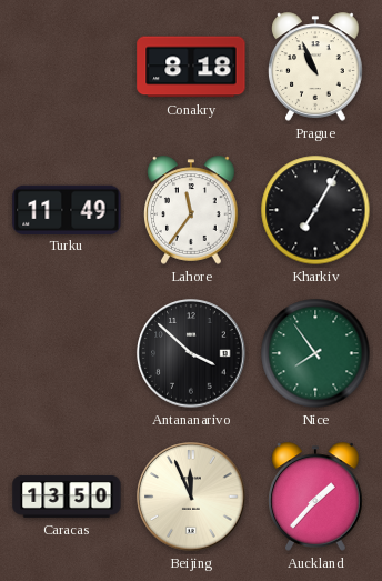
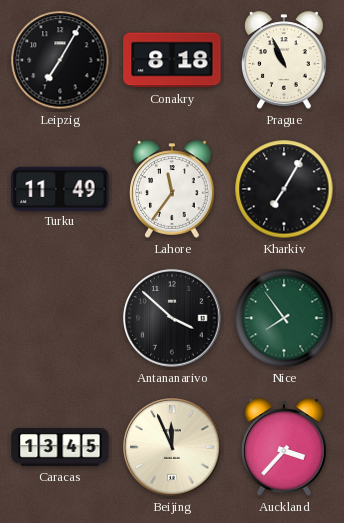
Leipzig: none -> 7:05 (60, 60)
Caracas: 13:50 -> 13:45 (60, 447)
Auckland: 1:37 -> 3:37 (284, 447)
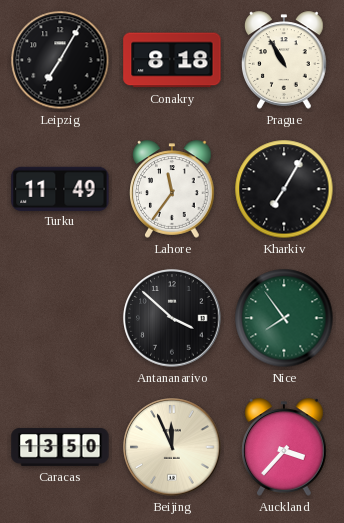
Prague: 10:56 -> 10:55 (284, 60)
Caracas: 13:45 -> 13:50 (60, 447)
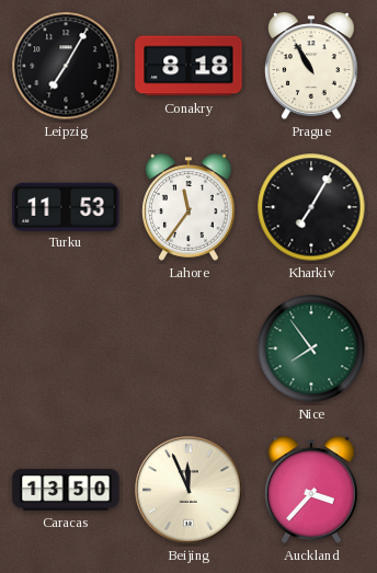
Turku: 11:49 -> 11:53 (66, 206)
Antananarivo: 3:52 -> none (172, 318)
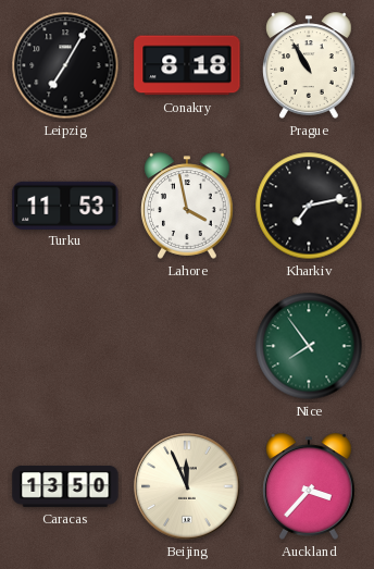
Lahore: 11:36 -> 3:58 (187, 206)
Kharkiv: 7:05 -> 7:13 (309, 206)
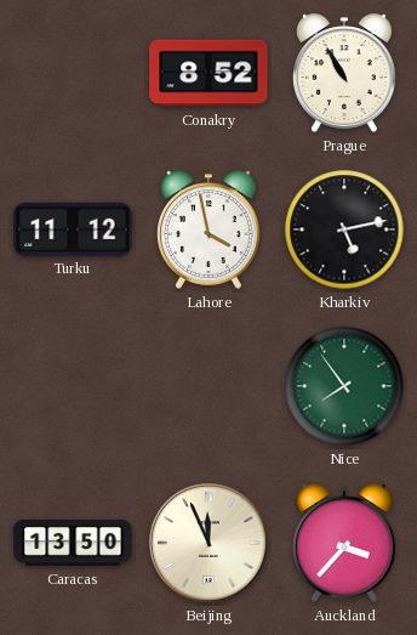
Leipzig: 7:05 -> none (65, 65)
Conakry: 8:18 -> 8:52 (208, 73)
Turku: 11:53 -> 11:12 (73, 228)
Kharkiv: 7:13 -> 5:13 (344, 229)
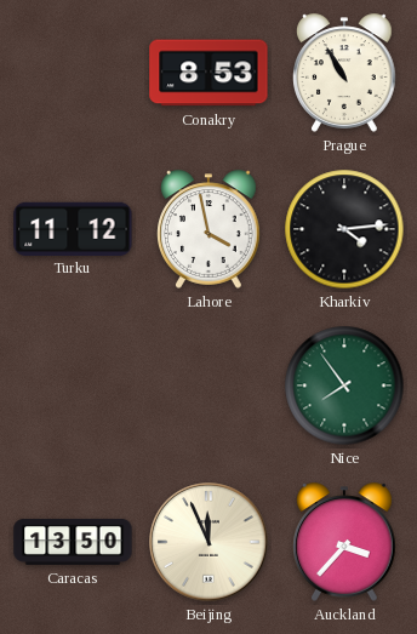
Conakry: 8:52 -> 8:53 (208, 73)
Kharkiv: 5:13 -> 4:14 (344, 229)
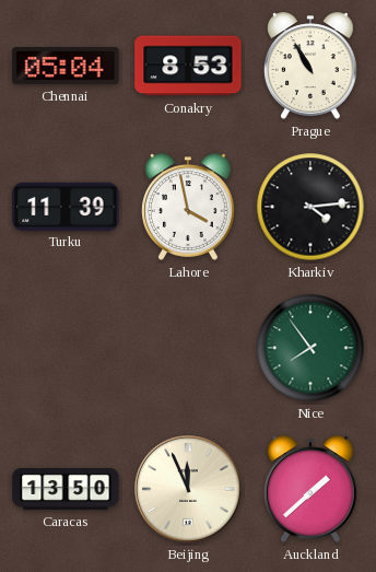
Chennai: none -> 05:04 (66, 66)
Turku: 11:12 -> 11:39 (66, 206)
Auckland: 3:37 -> 1:38 (310, 489)
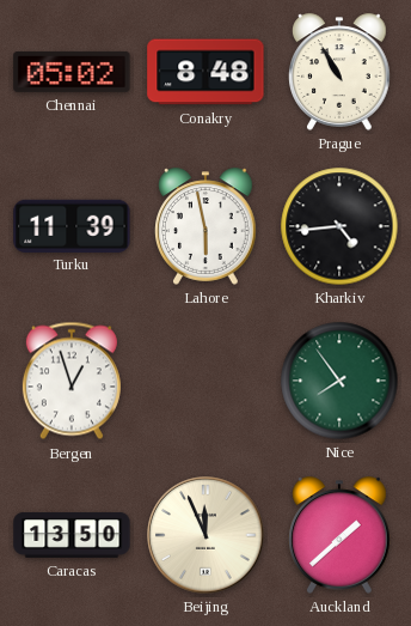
Chennai: 05:04 -> 05:02 (72, 72)
Conakry: 8:53 -> 8:48 (205, 72)
Lahore: 3:58 -> 5:58 (205, 226)
Kharkiv: 4:14 -> 4:44 (339, 226)
Bergen: none -> 12:57 (72, 381)
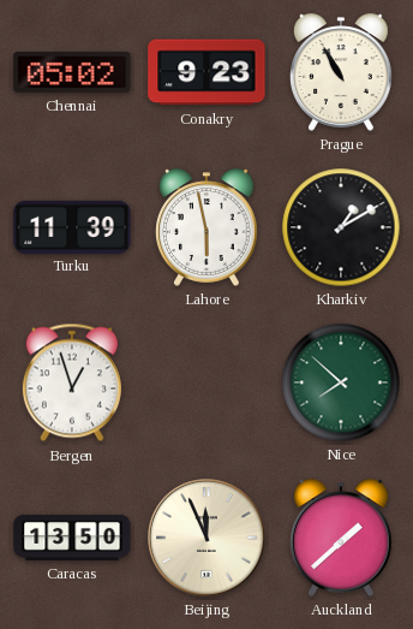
Conakry: 8:48 -> 9:23 (206, 72)
Kharkiv: 4:44 -> 1:10 (341, 227)
Nice: 7:54 -> 7:52 (341, 382)
